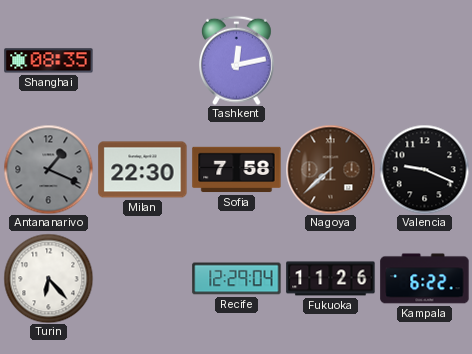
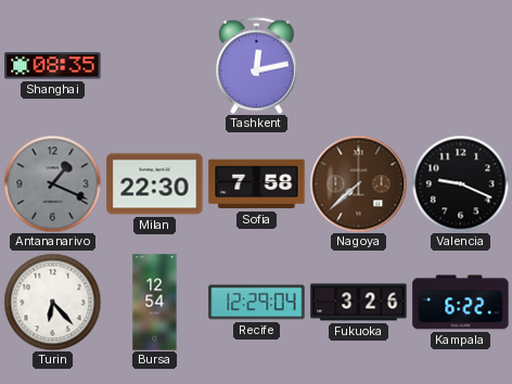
Bursa: none -> 12:54 (155, 303)
Fukuoka: 11:26 -> 3:26 (359, 303)
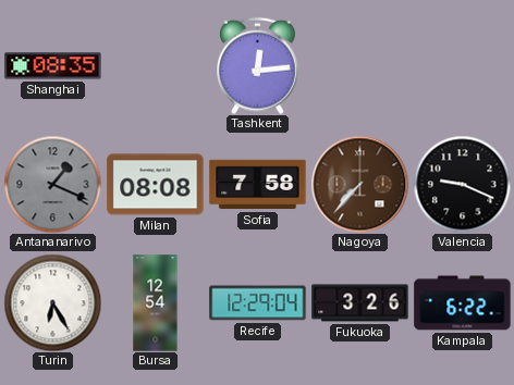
Tashkent: 12:13 -> 12:14 (258, 65)
Milan: 22:30 -> 08:08 (156, 185)
Nagoya: 7:38 -> 7:37 (359, 184)
Turin: 6:23 -> 6:25 (52, 302)
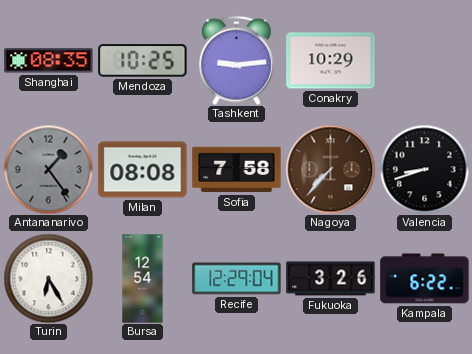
Mendoza: none -> 10:25 (143, 61)
Tashkent: 12:14 -> 9:14 (237, 60)
Conakry: none -> 10:29 (331, 61)
Antananarivo: 1:19 -> 1:24 (48, 169)
Valencia: 9:19 -> 8:42 (424, 169)
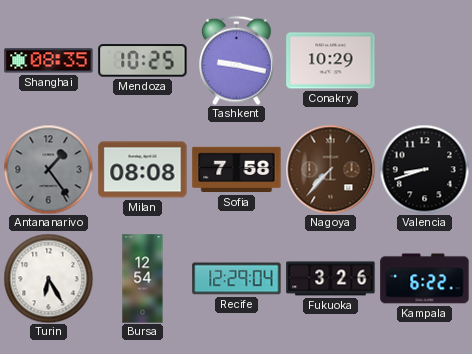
Tashkent: 9:14 -> 9:17 (237, 60)
